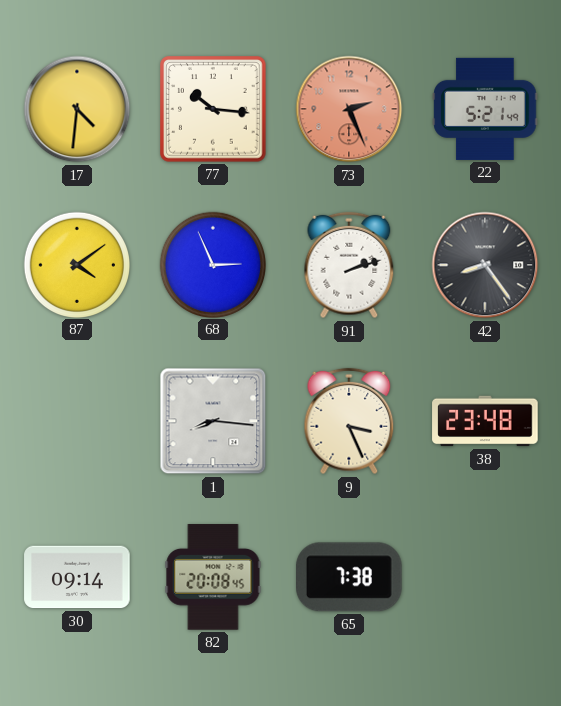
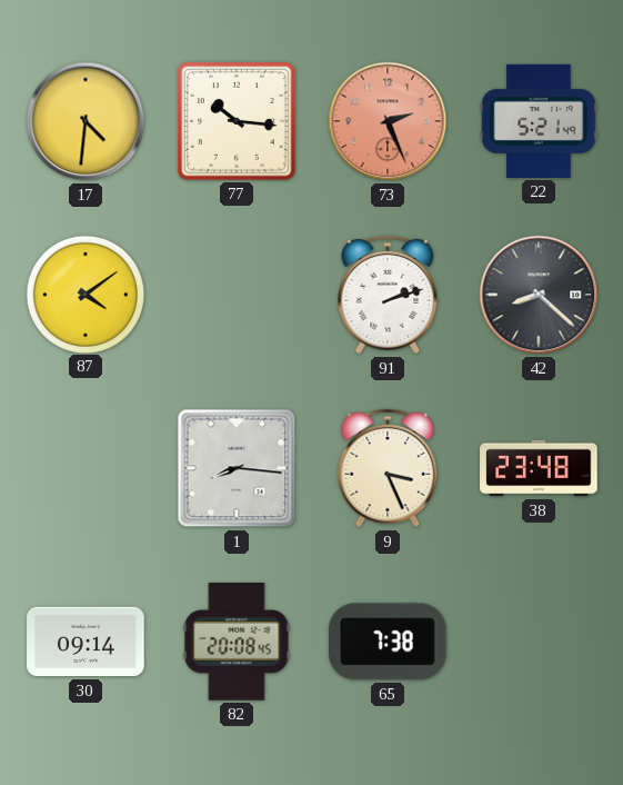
68: 2:56 -> none (212, 264)
42: 8:24 -> 8:22 (539, 295)
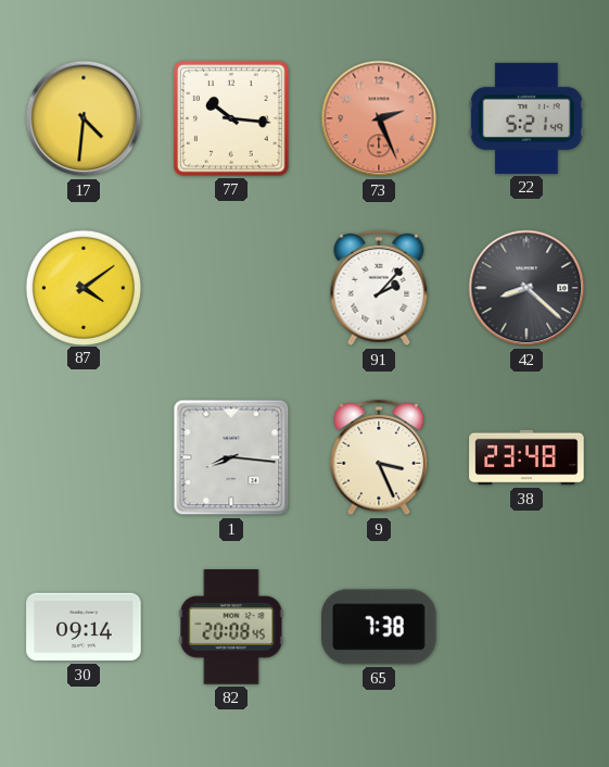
91: 2:12 -> 2:07 (379, 288)
